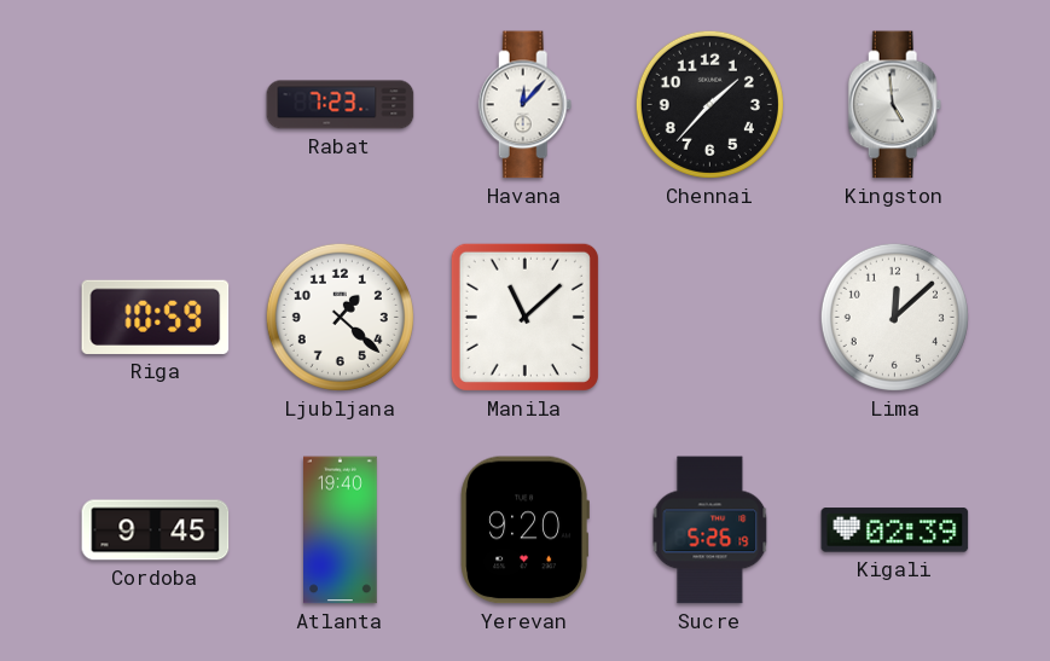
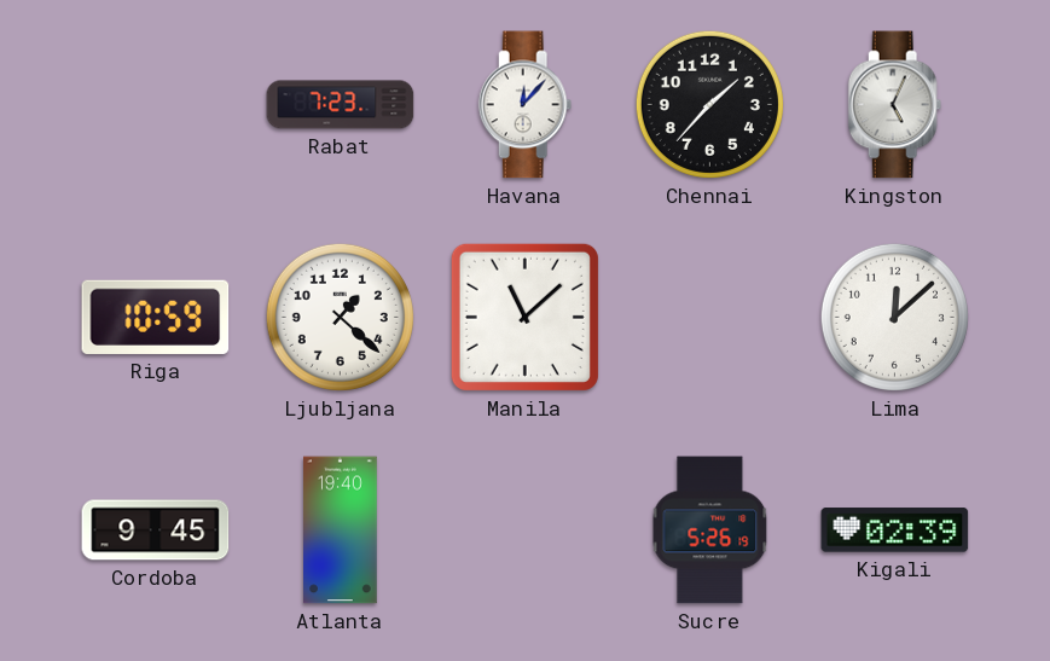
Kingston: 4:59 -> 5:04 (895, 105)
Yerevan: 9:20 -> none (524, 530)
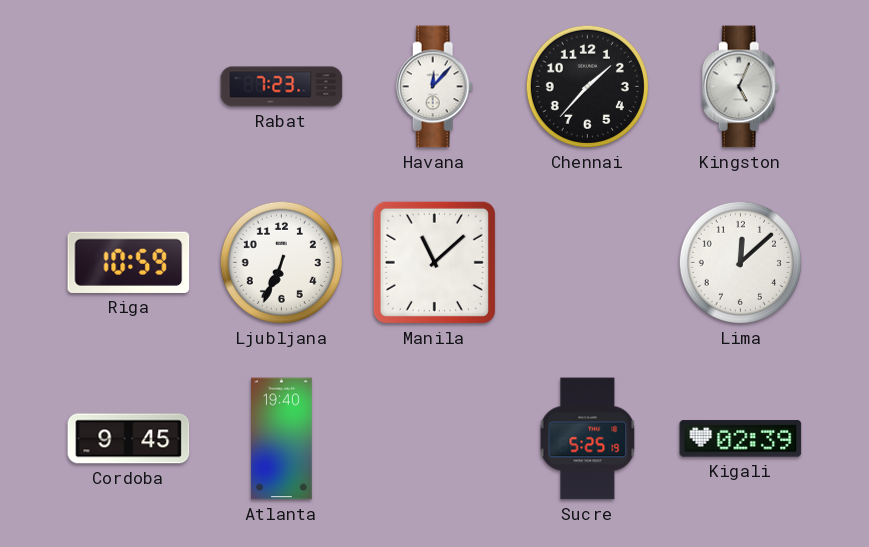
Ljubljana: 1:22 -> 6:34 (281, 262)
Sucre: 5:26 -> 5:25 (588, 439)
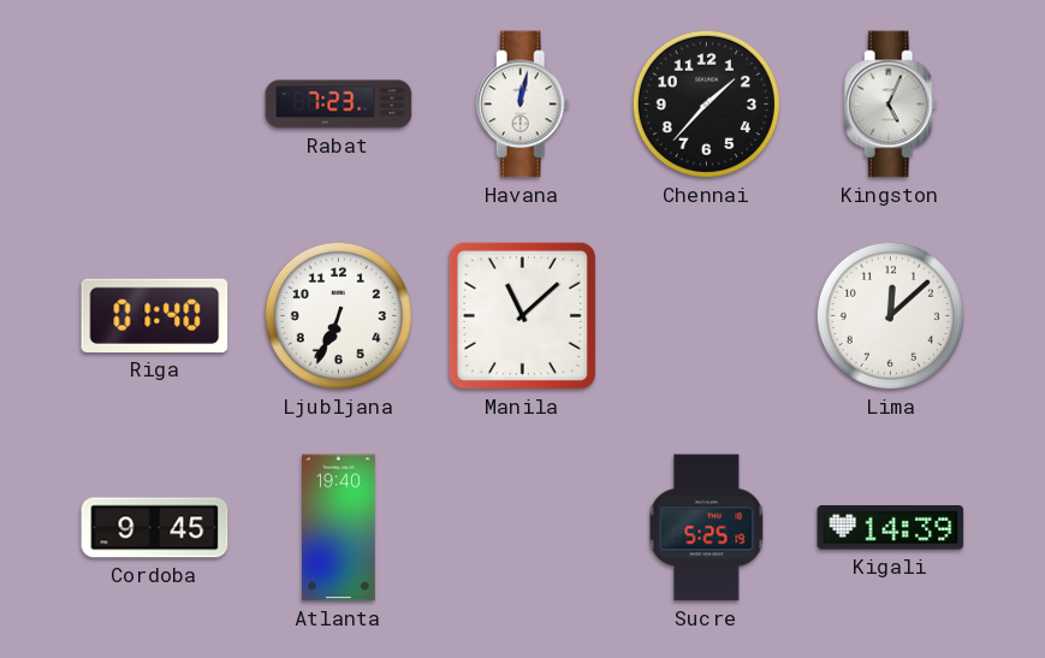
Havana: 12:07 -> 12:02 (523, 105)
Riga: 10:59 -> 01:40 (155, 315)
Kigali: 02:39 -> 14:39 (891, 528)
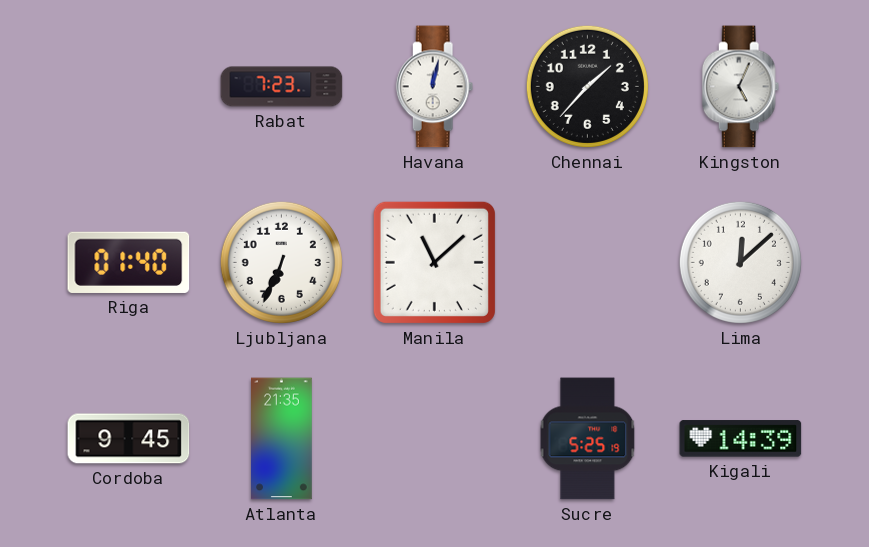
Atlanta: 19:40 -> 21:35 (282, 439)
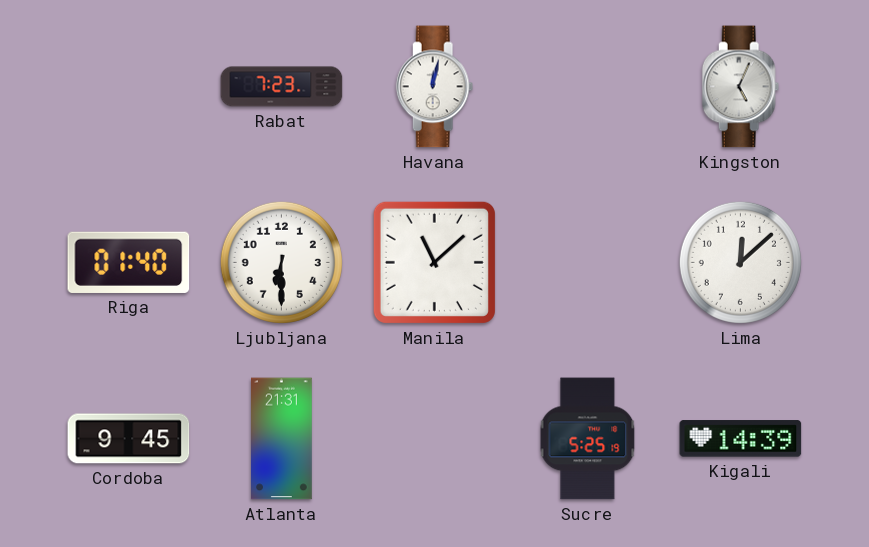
Chennai: 1:37 -> none (587, 86)
Ljubljana: 6:34 -> 6:30 (281, 262)
Atlanta: 21:35 -> 21:31 (282, 439)
